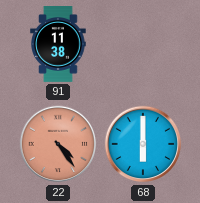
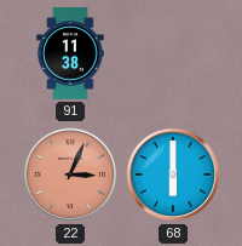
22: 4:24 -> 3:04 (70, 175)
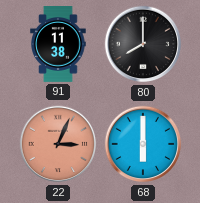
80: none -> 8:00 (143, 44)
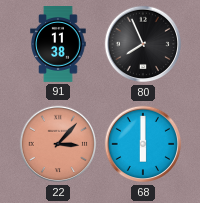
80: 8:00 -> 7:56 (143, 44)
22: 3:04 -> 3:07 (58, 144)
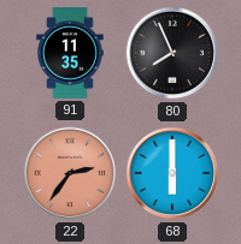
91: 11:38 -> 11:35 (70, 54)
22: 3:07 -> 2:36 (70, 173)
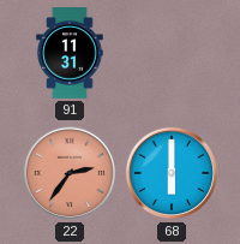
91: 11:35 -> 11:31 (70, 54)
80: 7:56 -> none (172, 53)
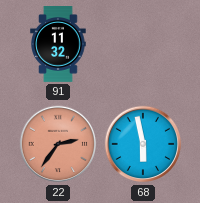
91: 11:31 -> 11:32 (58, 45)
68: 6:00 -> 5:58 (143, 144)
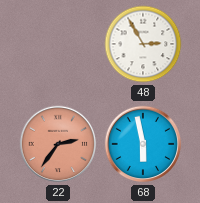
91: 11:32 -> none (58, 45)
48: none -> 2:55 (143, 44)
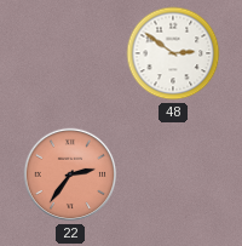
48: 2:55 -> 2:51 (173, 53)
68: 5:58 -> none (143, 144)
